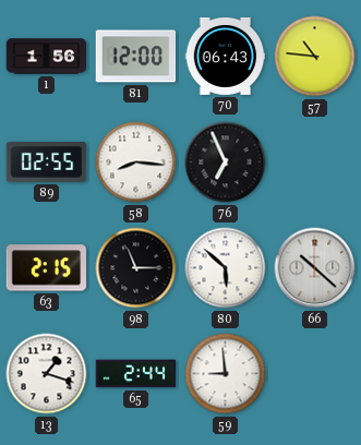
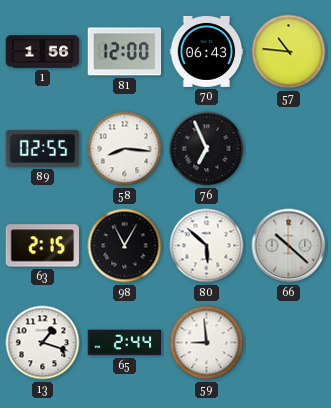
98: 11:15 -> 11:05 (125, 246)
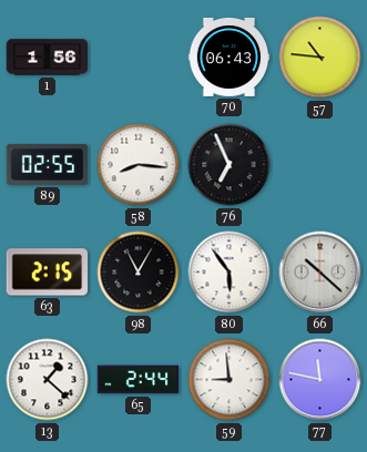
81: 12:00 -> none (125, 52)
80: 5:52 -> 5:54 (230, 273)
13: 1:18 -> 1:22 (48, 380)
77: none -> 11:47 (320, 380)
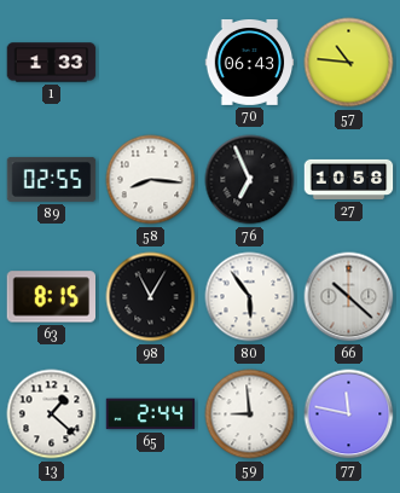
1: 1:56 -> 1:33 (52, 63)
27: none -> 10:58 (349, 179)
63: 2:15 -> 8:15 (52, 297)
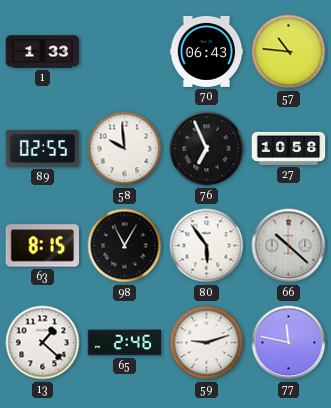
58: 8:16 -> 9:59 (125, 149)
65: 2:44 -> 2:46 (125, 343)
59: 8:59 -> 9:12 (207, 343)
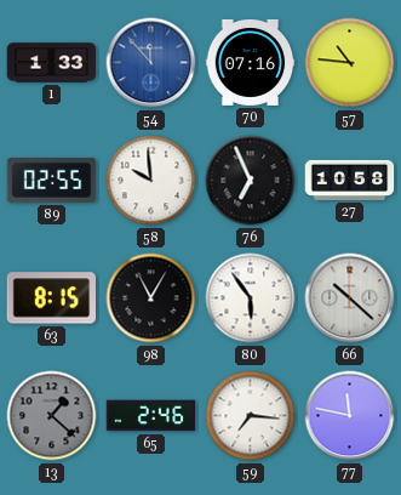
54: none -> 11:53 (151, 63)
70: 06:43 -> 07:16 (251, 62)
13 dial: white -> grey (52, 416)
59: 9:12 -> 7:16 (251, 416)
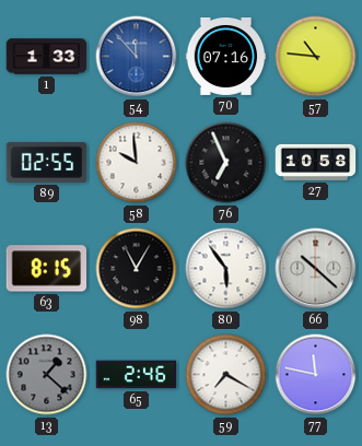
59: 7:16 -> 7:20 (226, 375)
